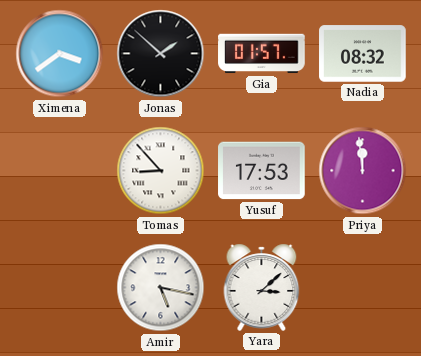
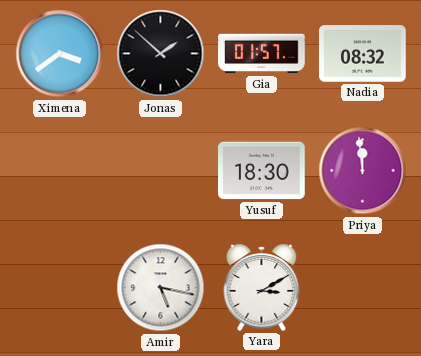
Tomas: 8:53 -> none (161, 171)
Yusuf: 17:53 -> 18:30 (262, 171)
Yara: 3:08 -> 3:10 (262, 287)
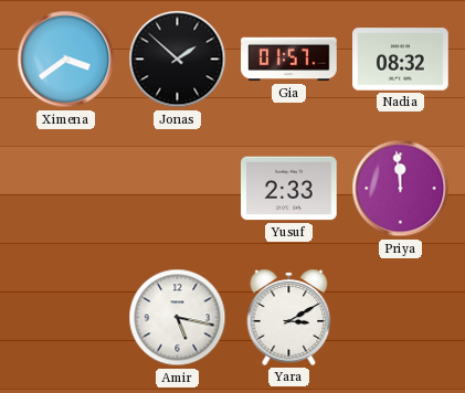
Yusuf: 18:30 -> 2:33 (289, 189)
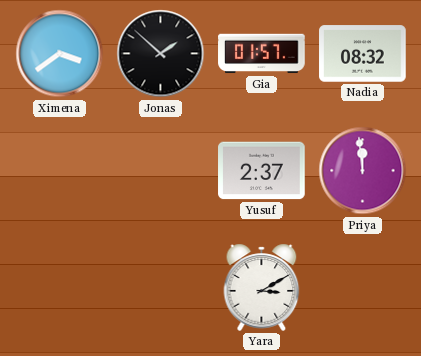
Yusuf: 2:33 -> 2:37 (262, 171)
Amir: 5:17 -> none (178, 318)
